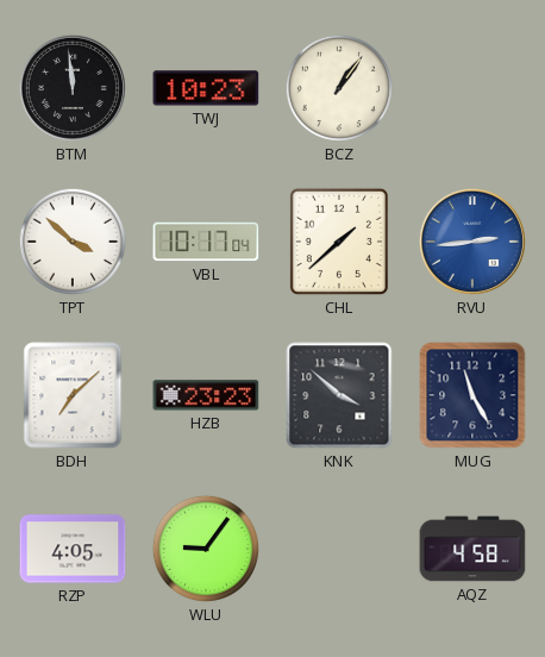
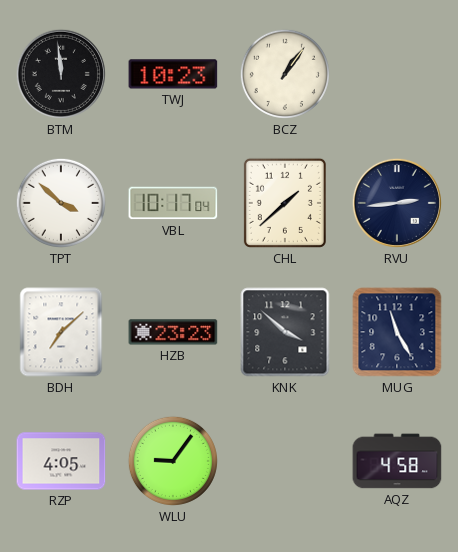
RVU dial: blue -> navy (397, 203)
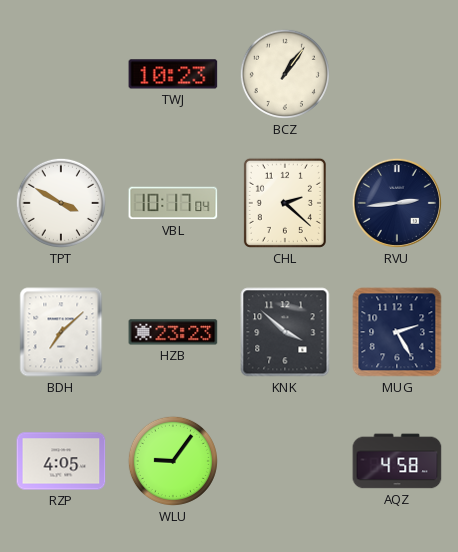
BTM: 11:59 -> none (61, 74)
TPT: 3:52 -> 3:50 (61, 203)
CHL: 1:38 -> 2:22 (285, 203)
MUG: 11:25 -> 2:25 (397, 332)
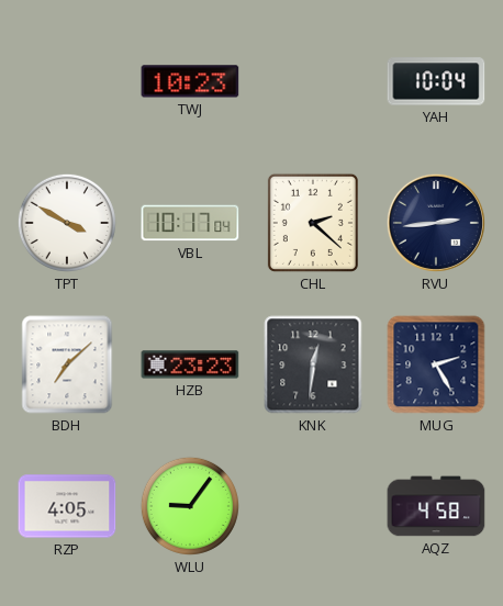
BCZ: 1:06 -> none (285, 74)
YAH: none -> 10:04 (436, 81)
KNK: 3:52 -> 12:31 (313, 364)
